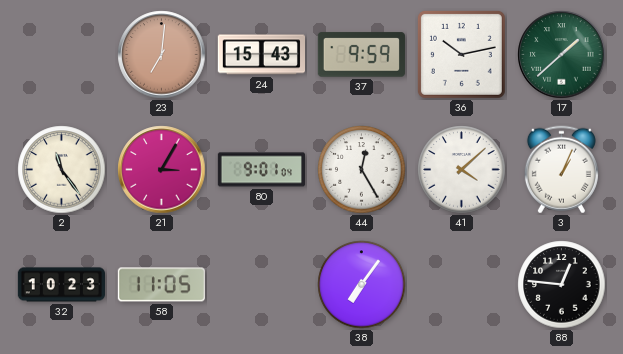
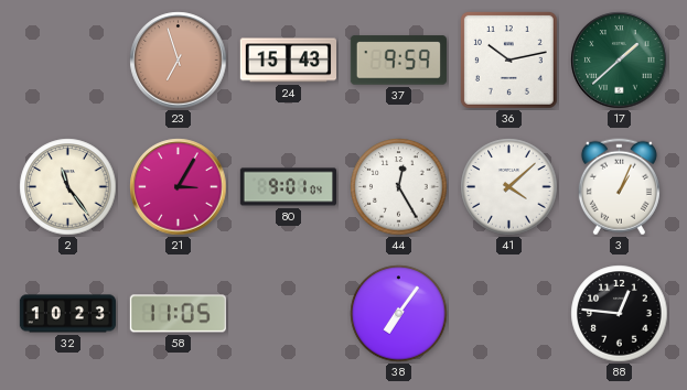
23: 7:01 -> 6:57 (179, 61)
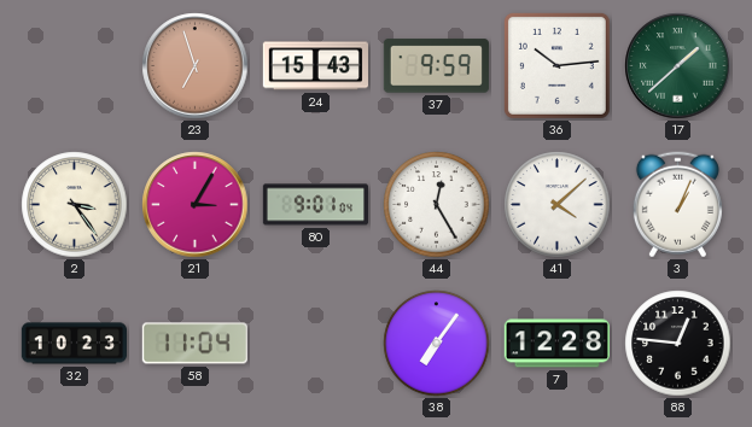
36: 10:13 -> 10:14 (556, 65)
2: 11:24 -> 3:24 (75, 205)
58: 11:05 -> 11:04 (194, 344)
7: none -> 12:28 (556, 344)
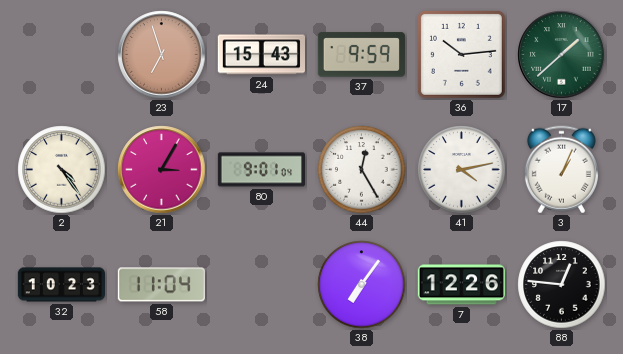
2: 3:24 -> 4:24 (62, 170)
41: 4:08 -> 4:13 (462, 170)
7: 12:28 -> 12:26 (461, 285)
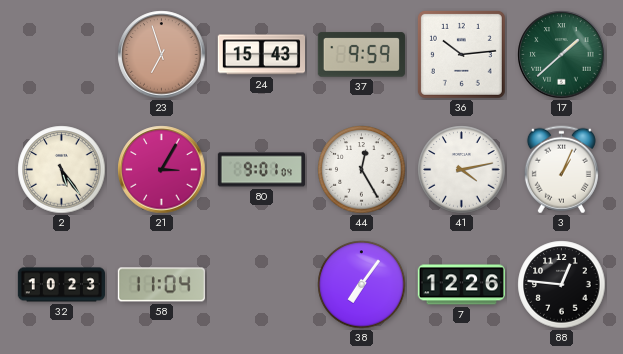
2: 4:24 -> 5:24 (62, 170)
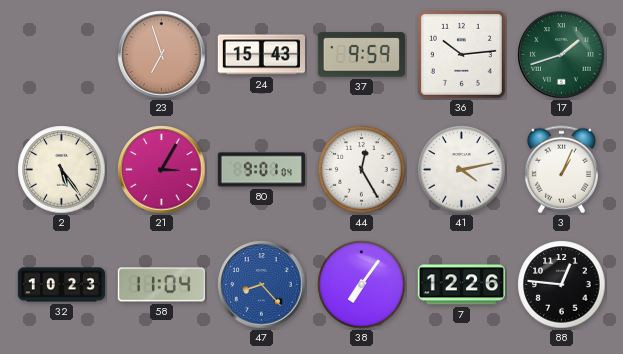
17: 1:38 -> 1:42 (562, 55)
47: none -> 8:23 (262, 285)
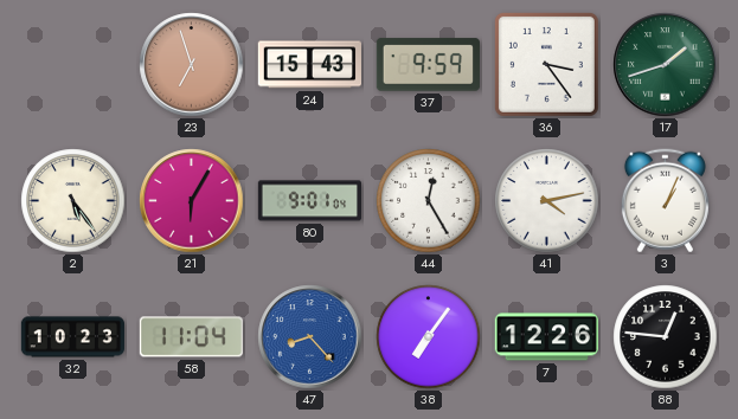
36: 10:14 -> 3:24 (546, 64)
21: 3:05 -> 6:05 (192, 201)
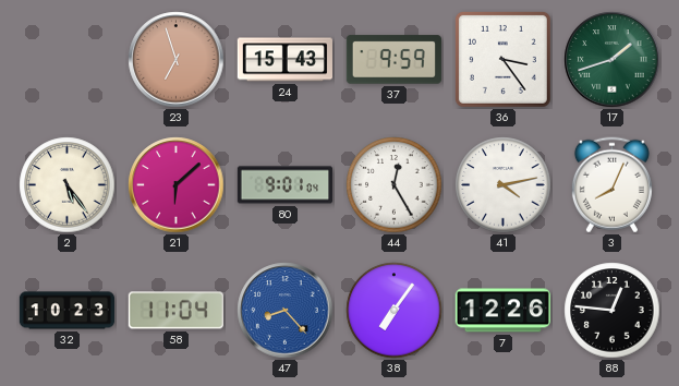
21: 6:05 -> 6:08 (177, 185)
3: 1:04 -> 8:04 (611, 185)
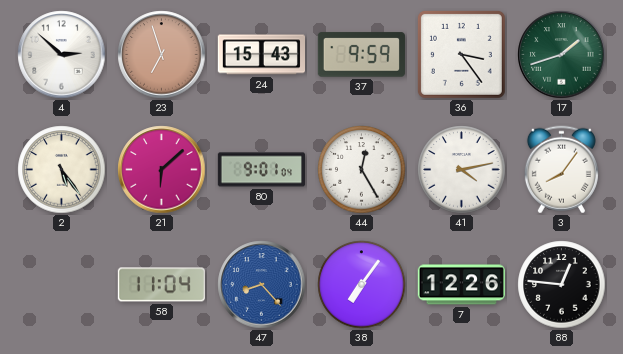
4: none -> 2:52 (62, 55)
3: 8:04 -> 8:06 (561, 170)
32: 10:23 -> none (66, 311)
